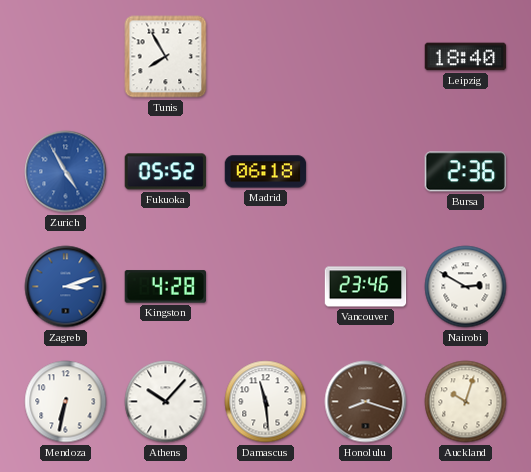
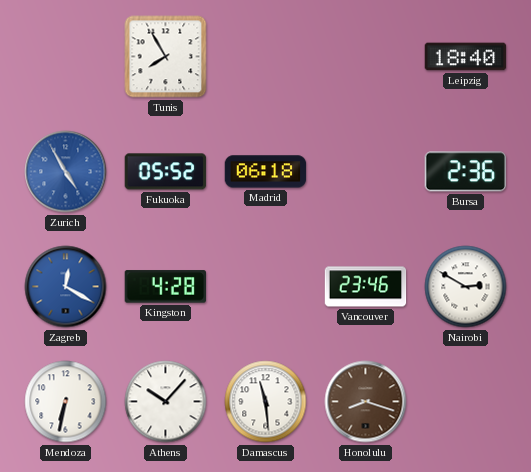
Zagreb: 3:12 -> 12:20 (66, 287)
Auckland: 10:03 -> none (466, 402)
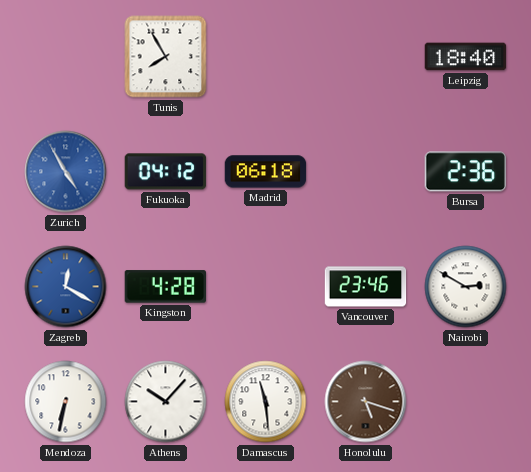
Fukuoka: 05:52 -> 04:12 (166, 172)
Honolulu: 8:18 -> 5:18 (366, 402)
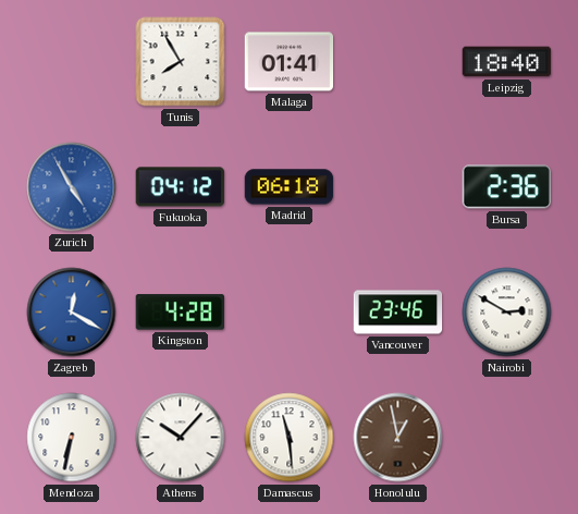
Malaga: none -> 01:41 (290, 62)
Honolulu: 5:18 -> 12:58 (398, 438)
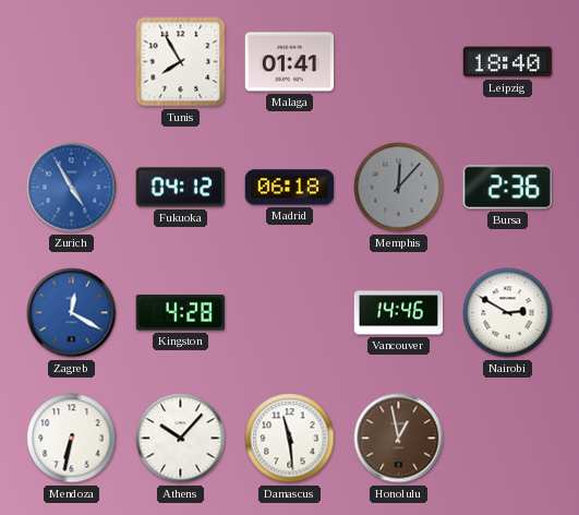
Memphis: none -> 12:07 (399, 188)
Vancouver: 23:46 -> 14:46 (399, 313)
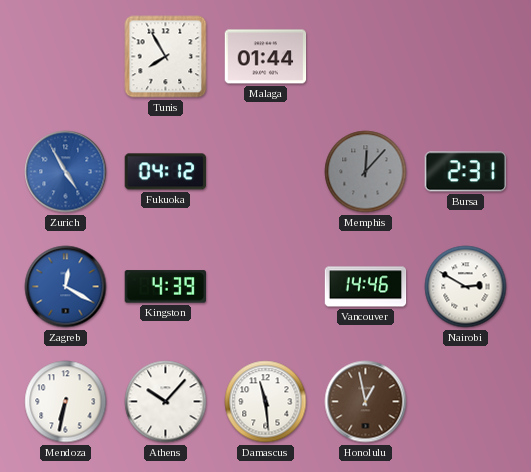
Malaga: 01:41 -> 01:44 (266, 57)
Leipzig: 18:40 -> none (508, 62)
Madrid: 06:18 -> none (290, 188)
Bursa: 2:36 -> 2:31 (465, 172)
Kingston: 4:28 -> 4:39 (166, 287)
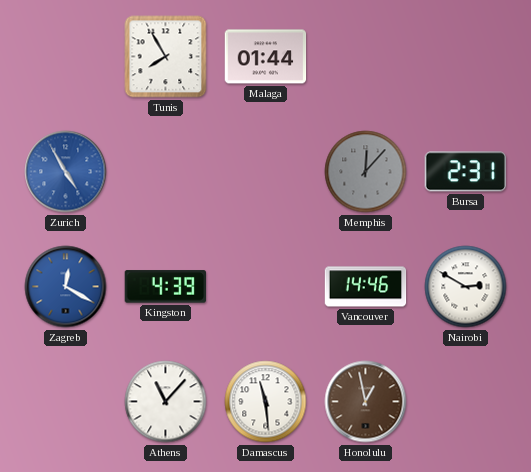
Fukuoka: 04:12 -> none (166, 172)
Mendoza: 6:32 -> none (66, 402)
Athens: 10:07 -> 11:07 (166, 402)
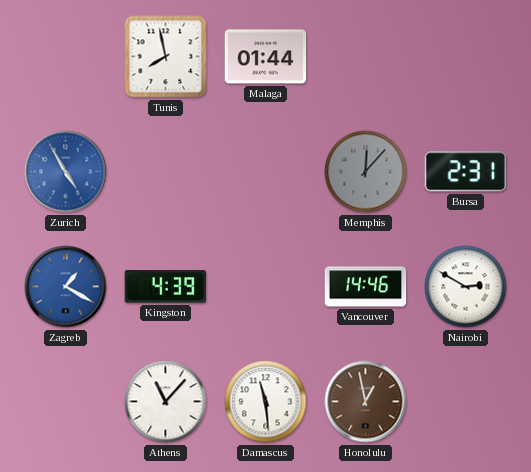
Tunis: 7:55 -> 7:58 (166, 57)
Zagreb: 12:20 -> 1:20 (66, 287)
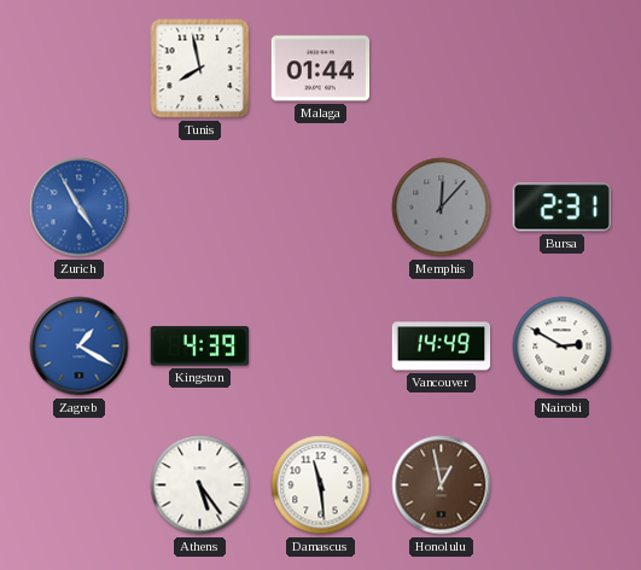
Vancouver: 14:46 -> 14:49 (442, 347)
Athens: 11:07 -> 5:24 (200, 485)
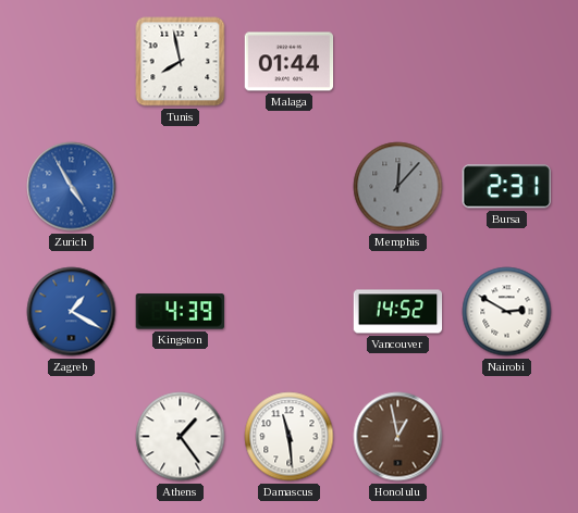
Vancouver: 14:49 -> 14:52 (398, 312)
Athens: 5:24 -> 1:24 (181, 437)
